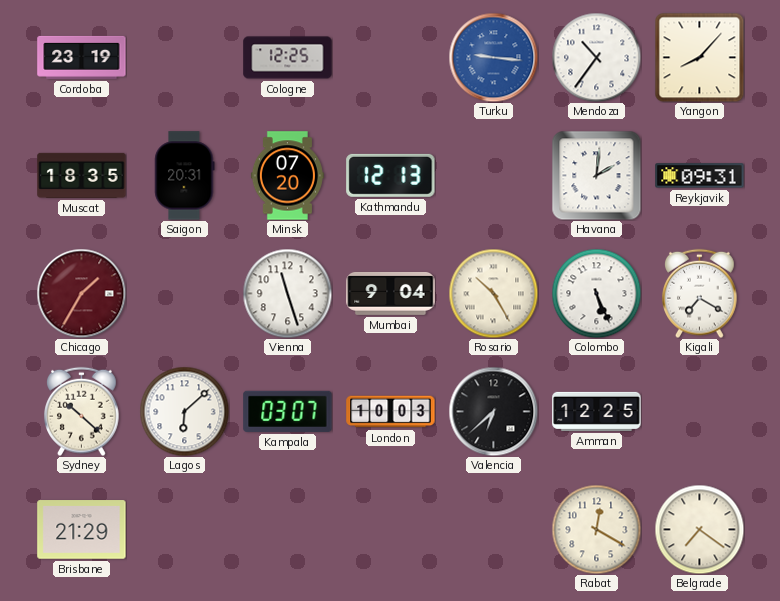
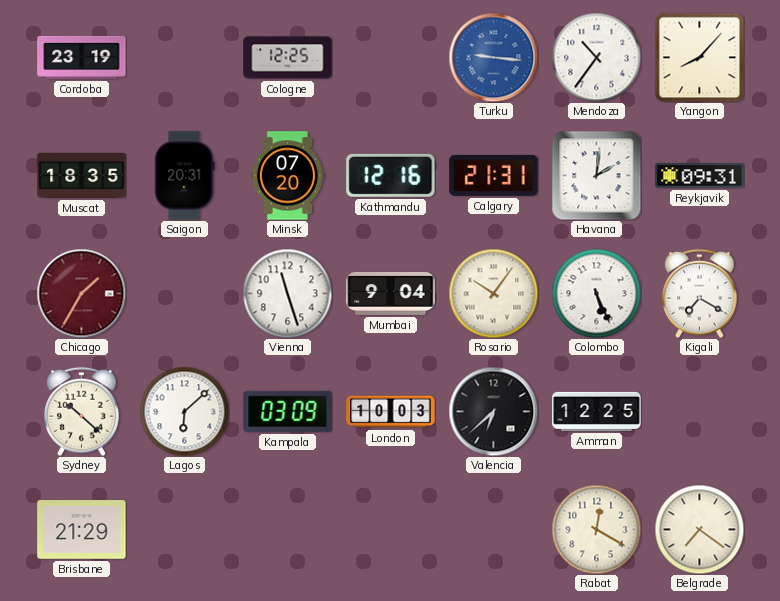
Kathmandu: 12:13 -> 12:16 (391, 175)
Calgary: none -> 21:31 (494, 175)
Rosario: 10:25 -> 10:06 (493, 293)
Kampala: 03:07 -> 03:09 (288, 411)
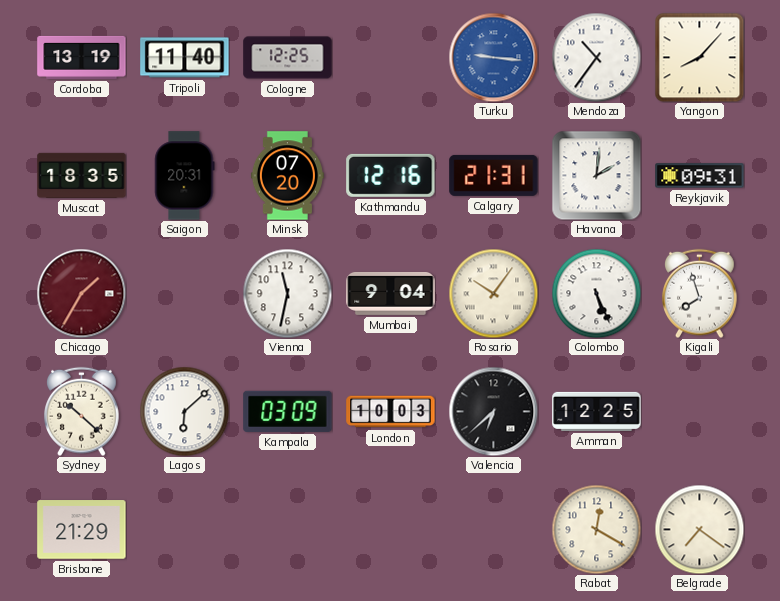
Cordoba: 23:19 -> 13:19 (82, 57)
Tripoli: none -> 11:40 (185, 58)
Vienna: 11:27 -> 11:32 (287, 293)
Kigali: 7:20 -> 7:57 (700, 293)
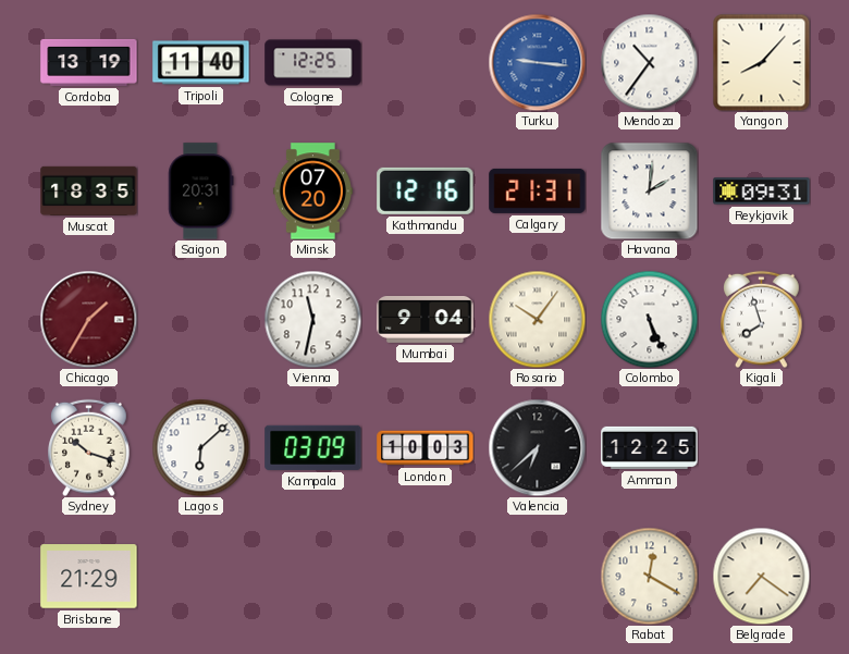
Sydney: 10:22 -> 10:18 (89, 447)
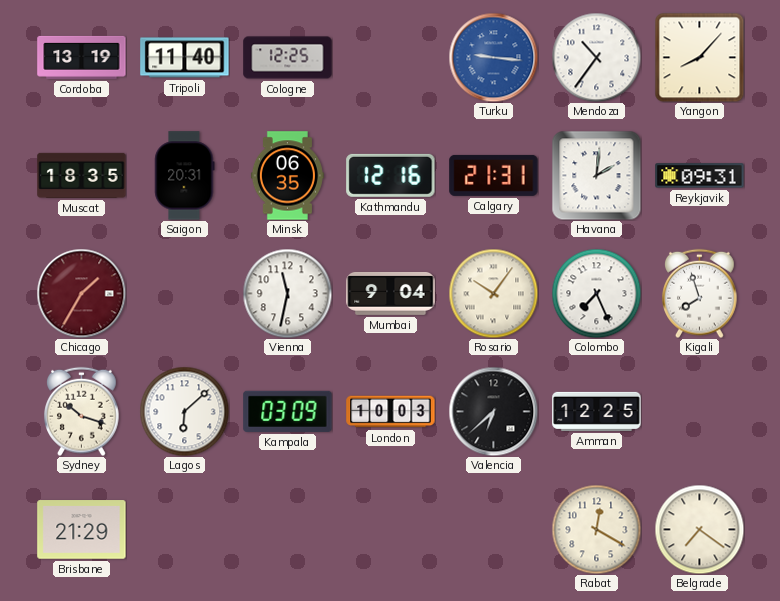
Minsk: 07:20 -> 06:35 (287, 176)
Colombo: 5:26 -> 7:26 (596, 293)
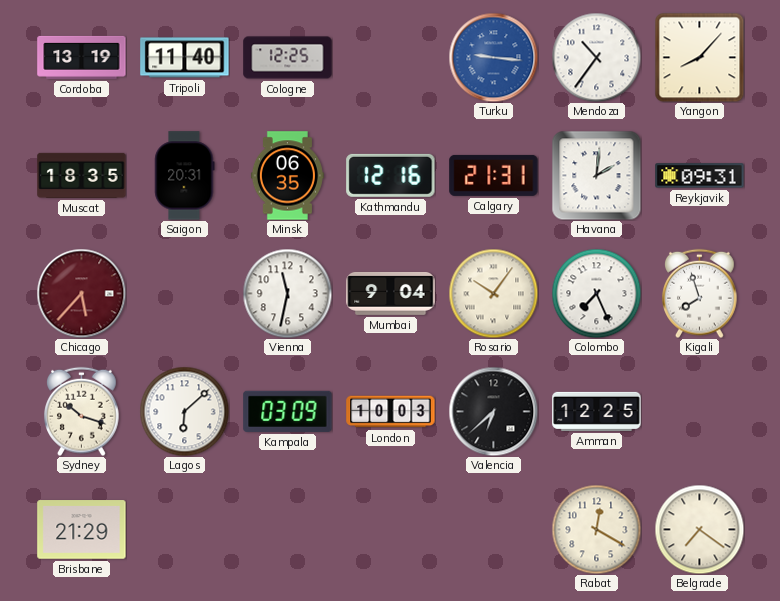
Chicago: 1:35 -> 5:37 (81, 293)
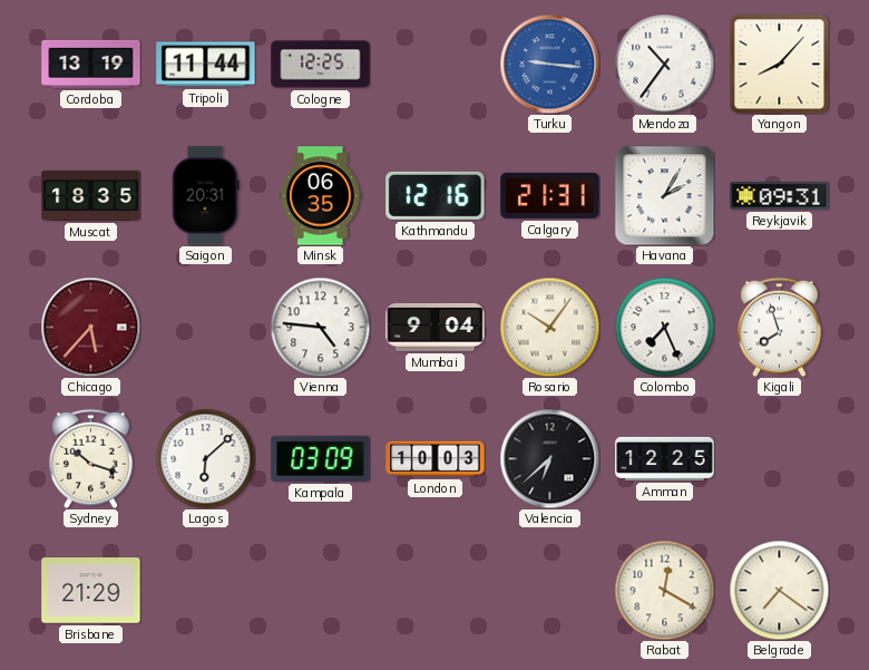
Tripoli: 11:40 -> 11:44 (206, 65)
Havana: 2:01 -> 2:05 (664, 195)
Vienna: 11:32 -> 4:46 (320, 327)
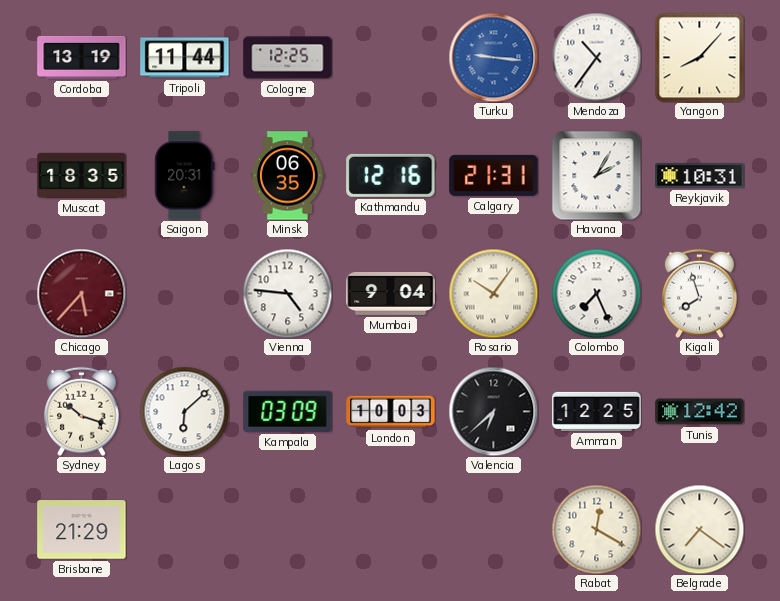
Reykjavik: 09:31 -> 10:31 (700, 176)
Tunis: none -> 12:42 (700, 412)
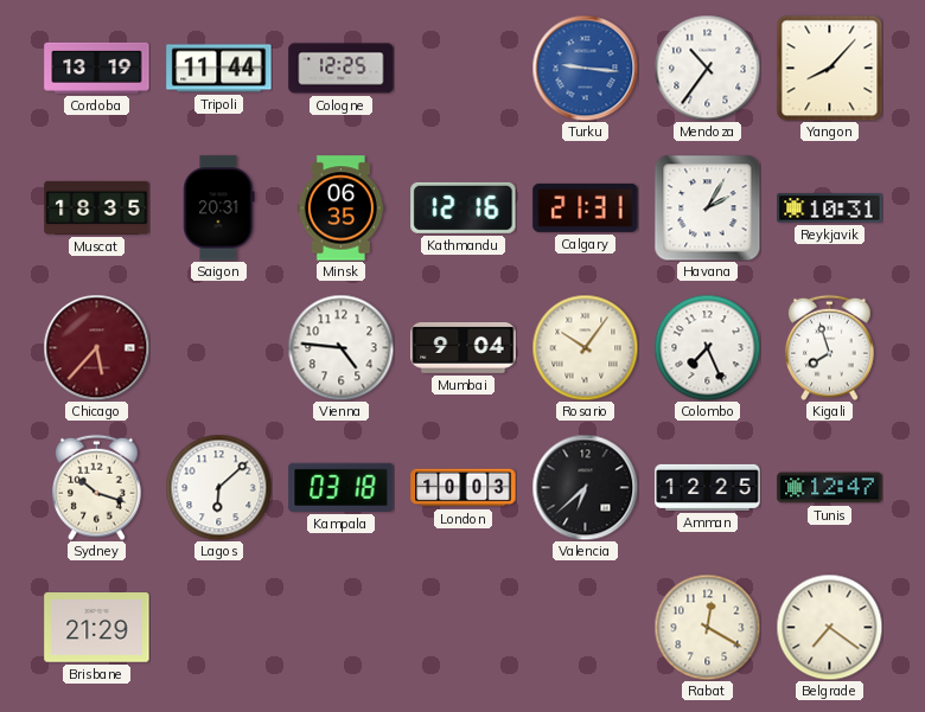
Kampala: 03:09 -> 03:18 (342, 487)
Tunis: 12:42 -> 12:47 (830, 488)
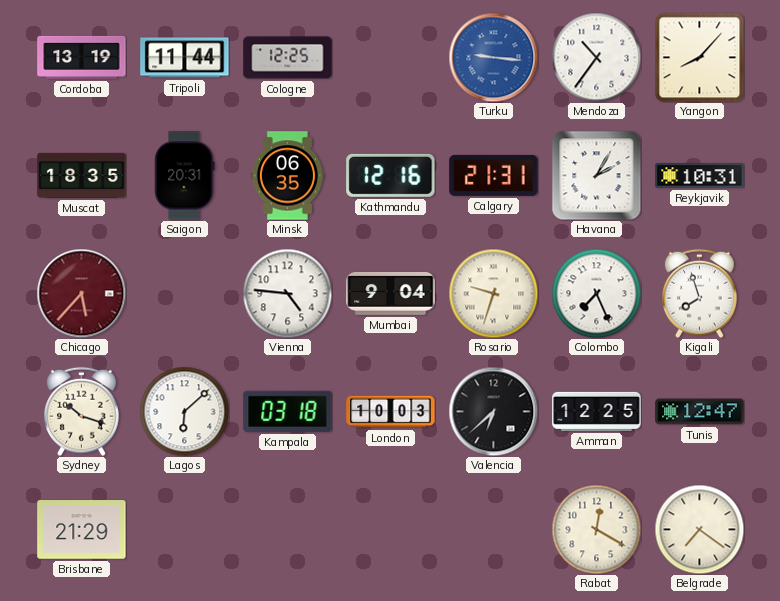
Rosario: 10:06 -> 9:33 (493, 293)
